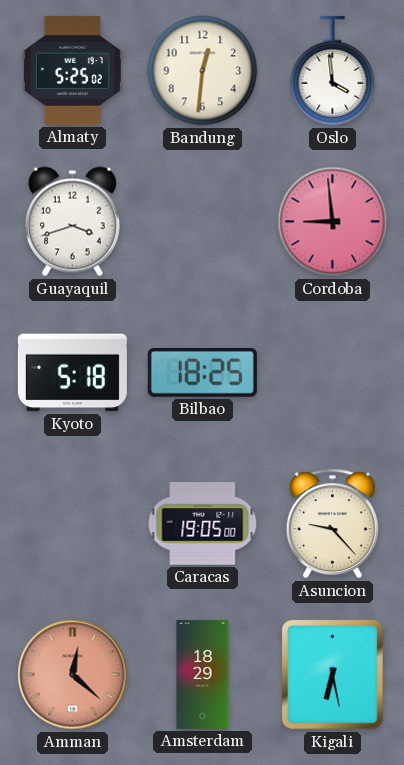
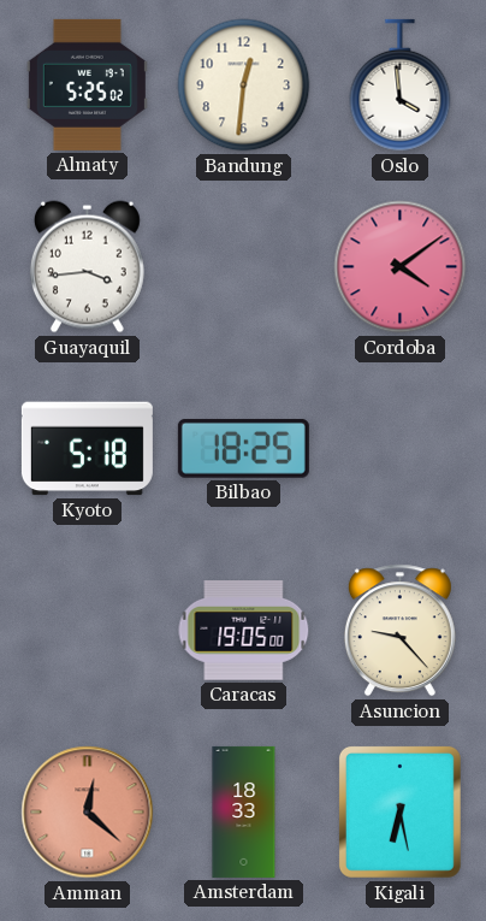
Guayaquil: 3:42 -> 3:44 (87, 267)
Cordoba: 8:59 -> 4:09 (401, 267)
Amsterdam: 18:29 -> 18:33 (244, 811)
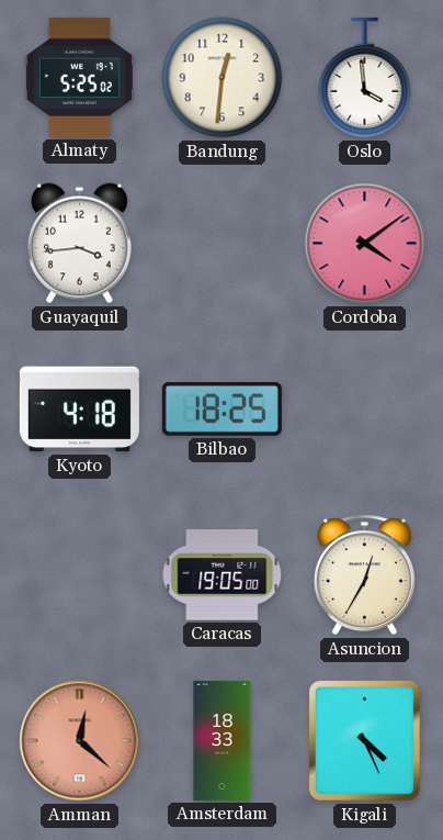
Kyoto: 5:18 -> 4:18 (79, 410)
Asuncion: 9:23 -> 12:35 (364, 575)
Kigali: 6:28 -> 4:26 (364, 740)
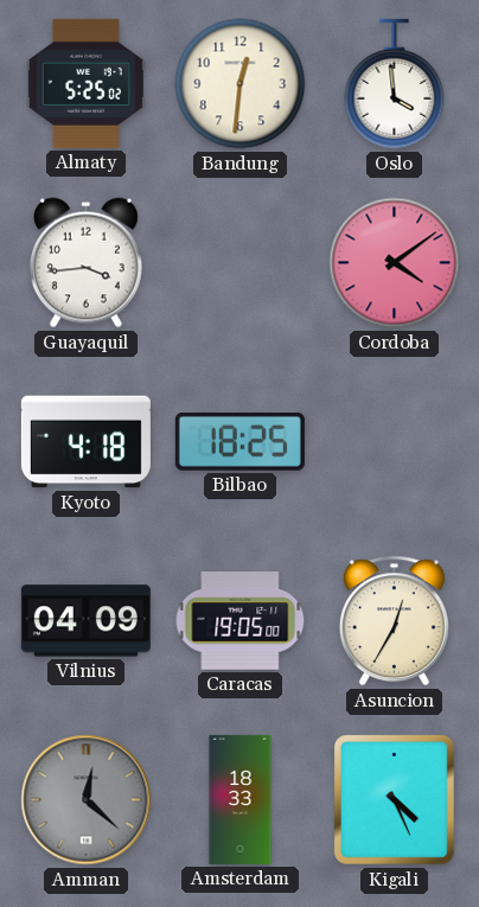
Vilnius: none -> 04:09 (85, 621)
Amman dial: salmon -> grey (87, 800)
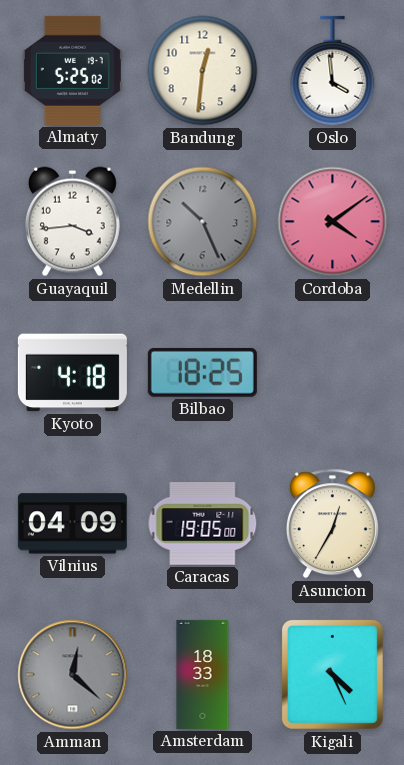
Medellin: none -> 10:26 (203, 222)
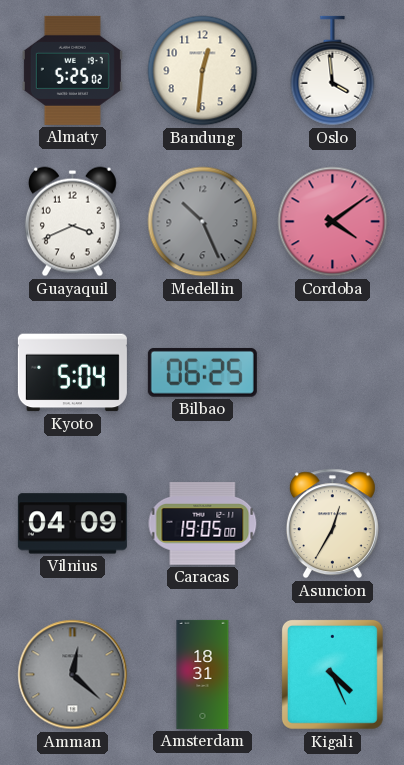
Guayaquil: 3:44 -> 3:41 (72, 222)
Kyoto: 4:18 -> 5:04 (72, 373)
Bilbao: 18:25 -> 06:25 (202, 372)
Amsterdam: 18:33 -> 18:31 (203, 674)
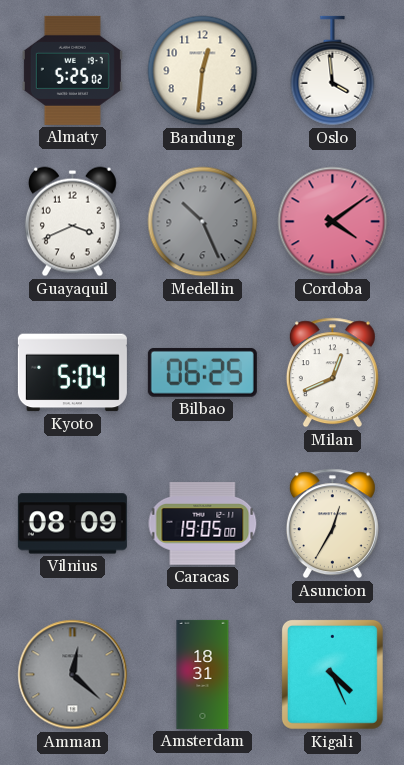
Milan: none -> 12:41 (332, 373)
Vilnius: 04:09 -> 08:09 (72, 524)
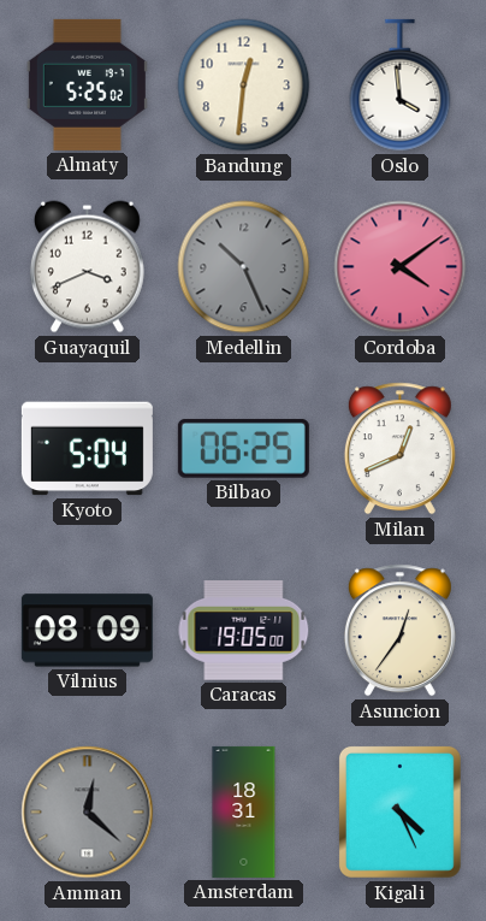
Asuncion: 12:35 -> 12:36 (399, 631)
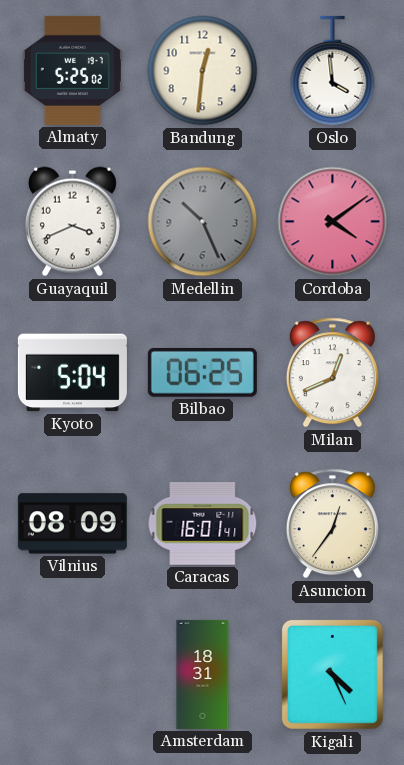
Caracas: 19:05 -> 16:01 (203, 524)
Amman: 12:22 -> none (88, 813)
